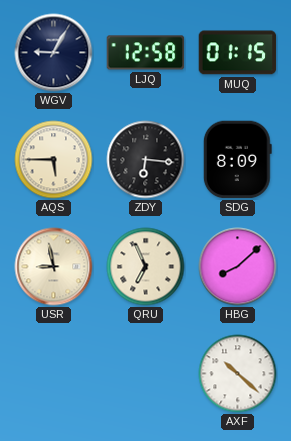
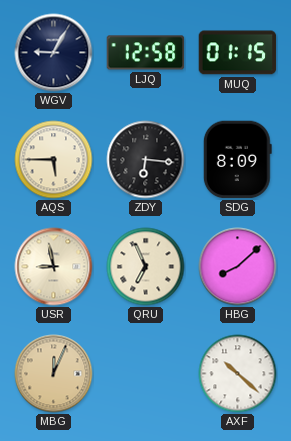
MBG: none -> 12:04 (54, 374)
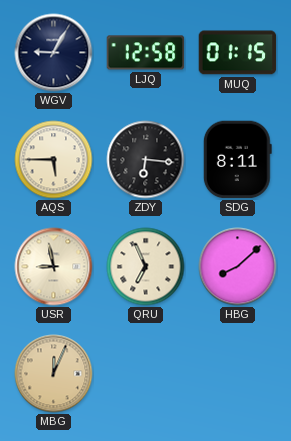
SDG: 8:09 -> 8:11 (237, 160)
AXF: 10:22 -> none (238, 374)
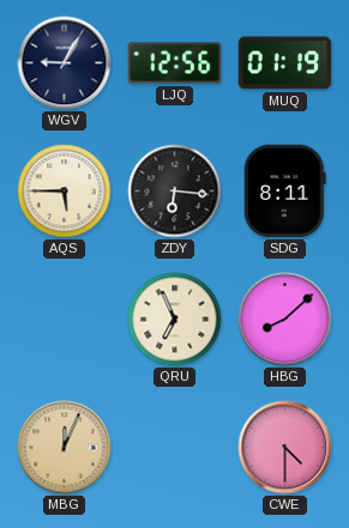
LJQ: 12:58 -> 12:56 (175, 63)
MUQ: 01:15 -> 01:19 (285, 63)
USR: 8:58 -> none (54, 267)
CWE: none -> 4:30 (285, 448)
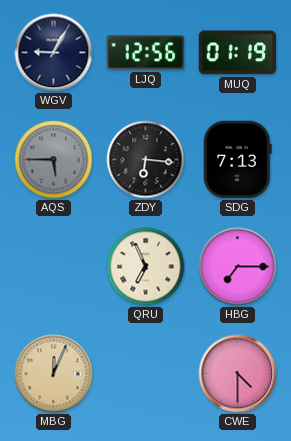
AQS dial: cream -> grey (54, 160)
SDG: 8:11 -> 7:13 (237, 160)
HBG: 8:08 -> 7:15 (238, 267)
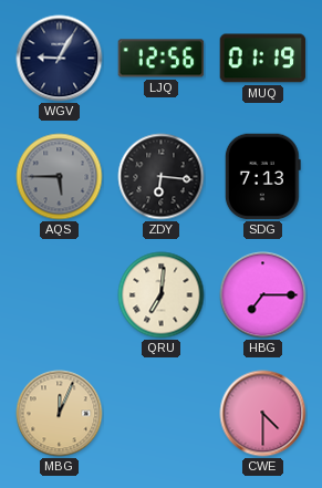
QRU: 6:56 -> 7:01 (162, 295)
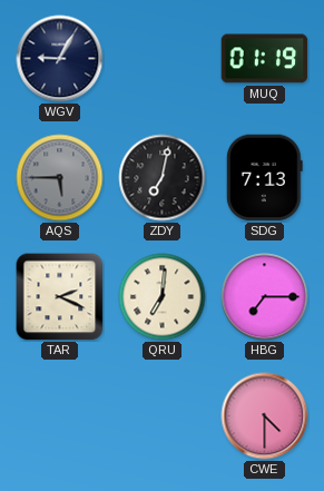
LJQ: 12:56 -> none (162, 59)
ZDY: 6:16 -> 7:02 (163, 178)
TAR: none -> 2:19 (60, 297)
MBG: 12:04 -> none (60, 414)
